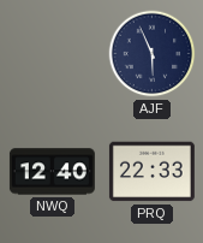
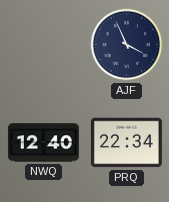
AJF: 5:56 -> 3:56 (127, 45)
PRQ: 22:33 -> 22:34 (126, 143)
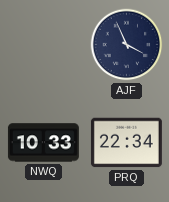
NWQ: 12:40 -> 10:33 (43, 143)
